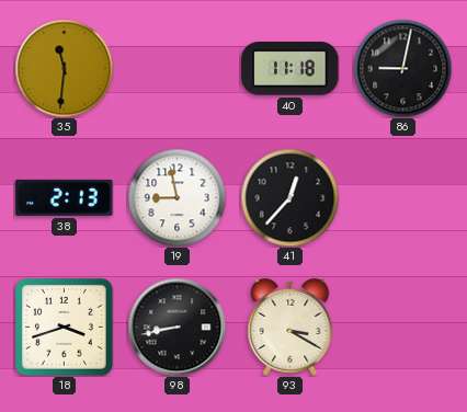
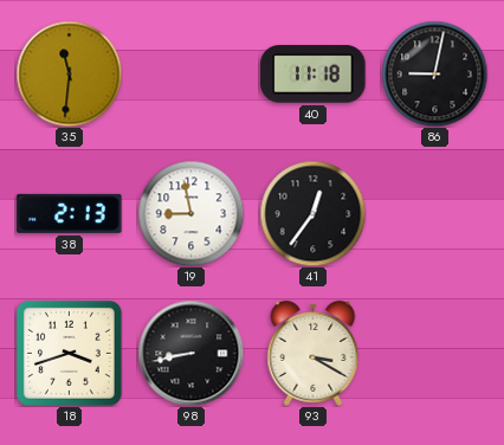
41: 12:37 -> 12:36 (312, 213)
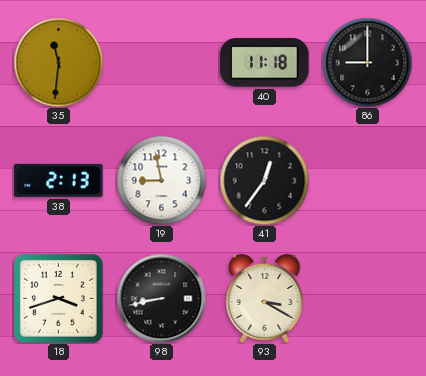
86: 9:02 -> 9:00 (367, 62)
